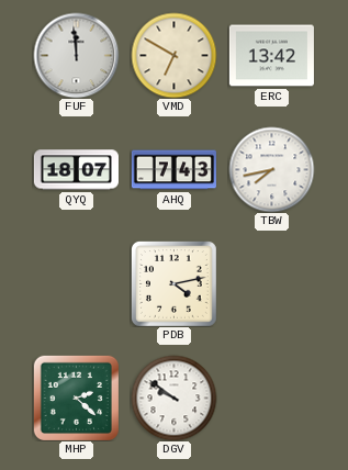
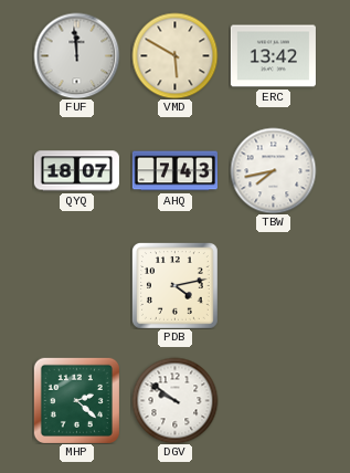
VMD: 6:50 -> 5:50 (174, 55)
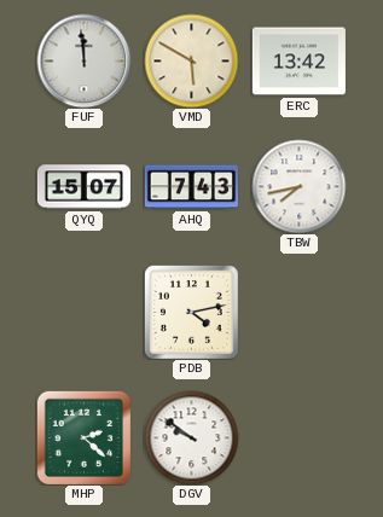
QYQ: 18:07 -> 15:07 (83, 187)
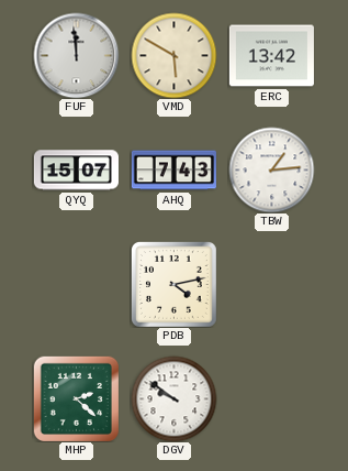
TBW: 7:43 -> 1:14 (271, 169)
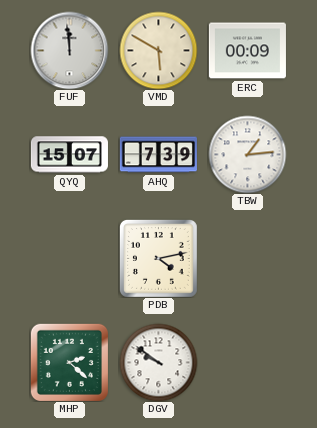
ERC: 13:42 -> 00:09 (247, 51)
AHQ: 7:43 -> 7:39 (158, 155)
